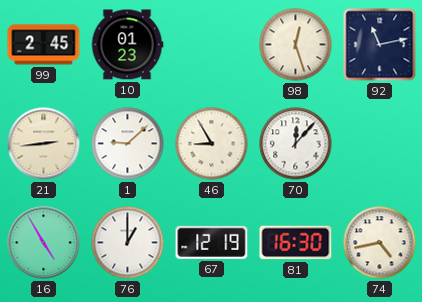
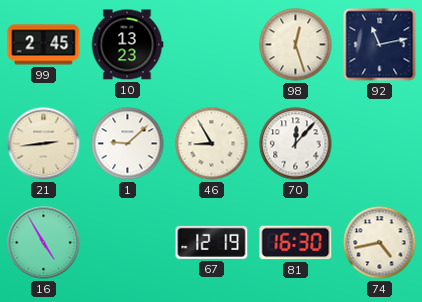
10: 01:23 -> 13:23 (127, 45)
76: 1:00 -> none (128, 243)
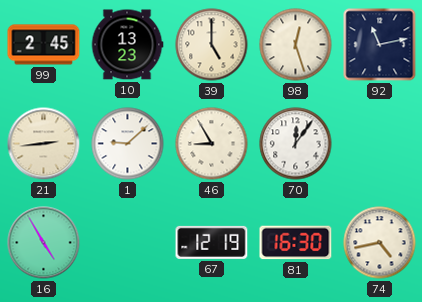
39: none -> 5:00 (212, 45)
70: 12:07 -> 12:06 (296, 144)
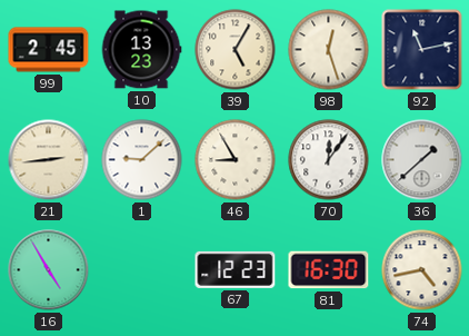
39: 5:00 -> 5:05 (236, 50)
36: none -> 1:38 (422, 160)
67: 12:19 -> 12:23 (236, 269)
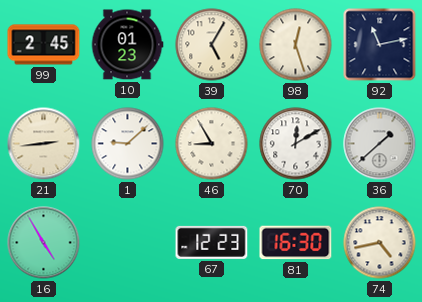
10: 13:23 -> 01:23 (127, 45)
70: 12:06 -> 12:10 (296, 144)
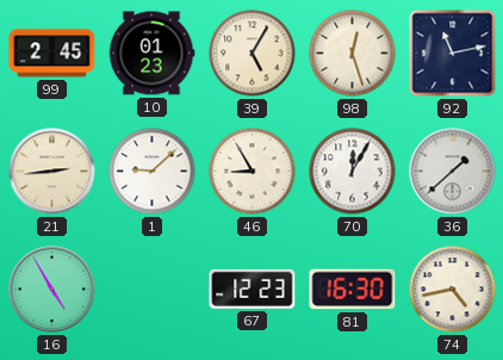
70: 12:10 -> 12:05 (353, 172)
